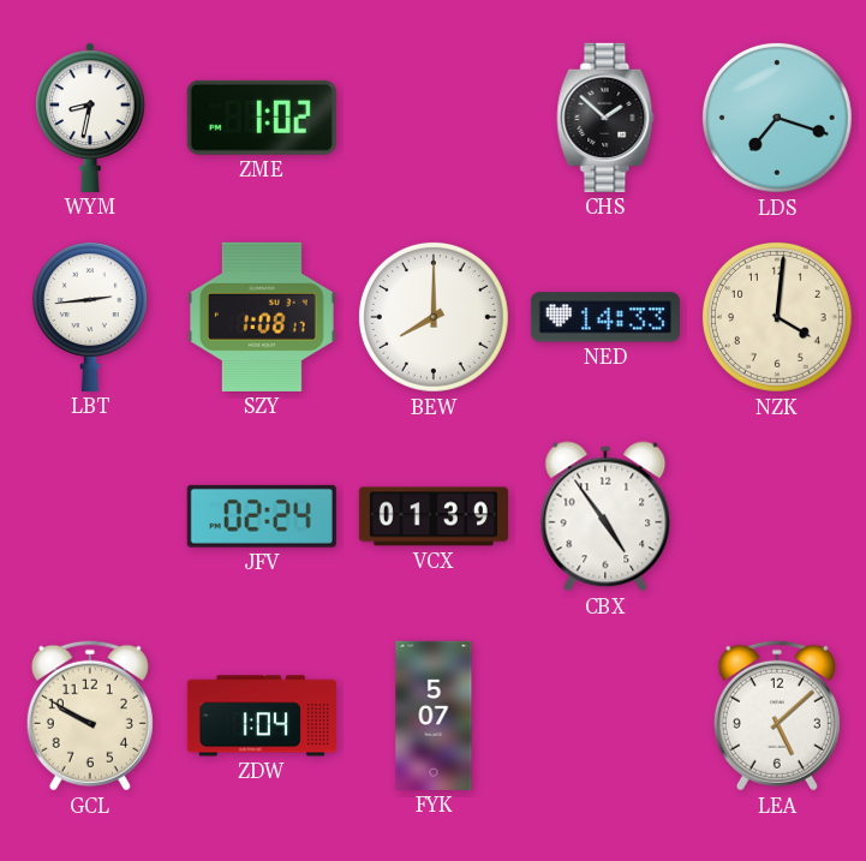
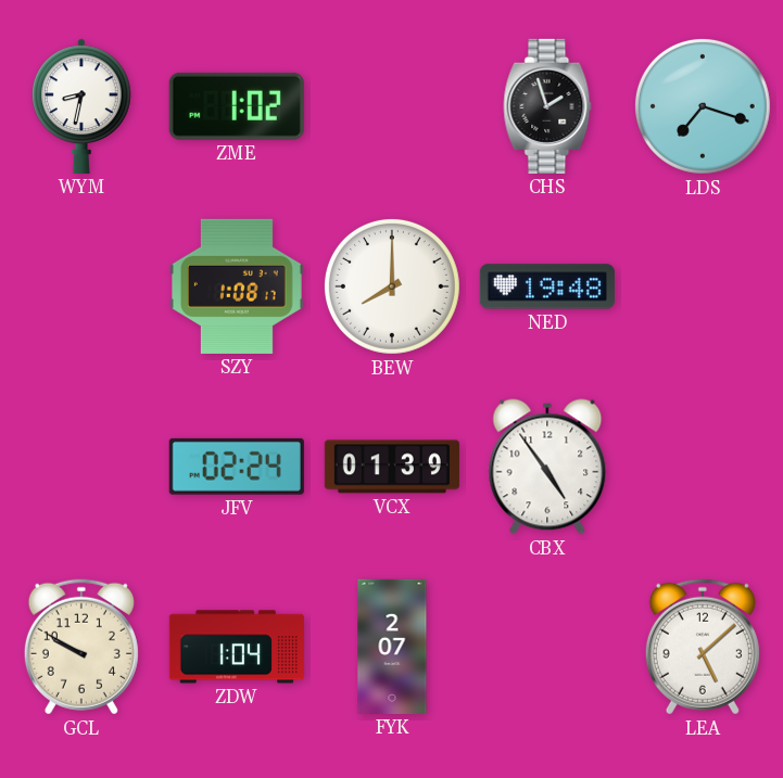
CHS: 1:52 -> 1:57 (547, 106)
LBT: 2:44 -> none (90, 317)
NED: 14:33 -> 19:48 (547, 286)
NZK: 4:01 -> none (777, 317)
FYK: 5:07 -> 2:07 (392, 647)
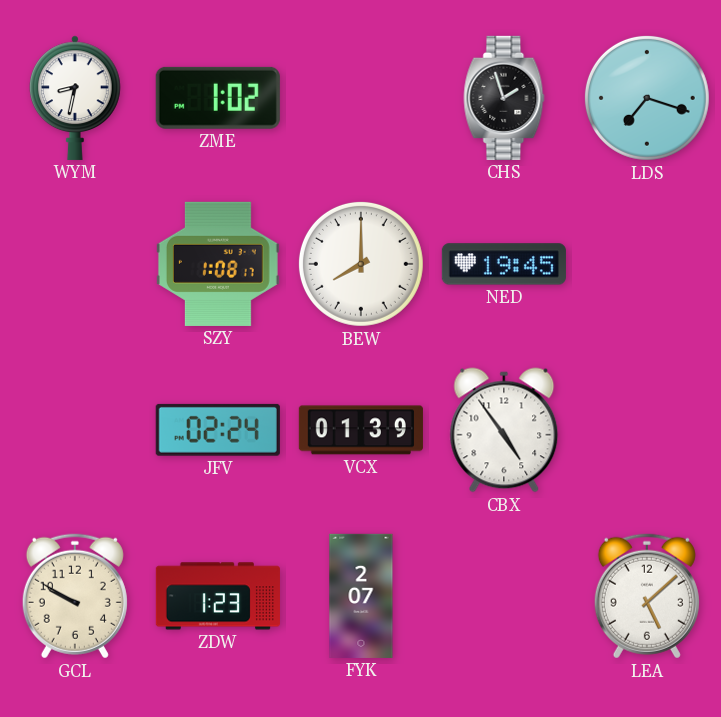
NED: 19:48 -> 19:45 (504, 264)
ZDW: 1:04 -> 1:23 (218, 596)
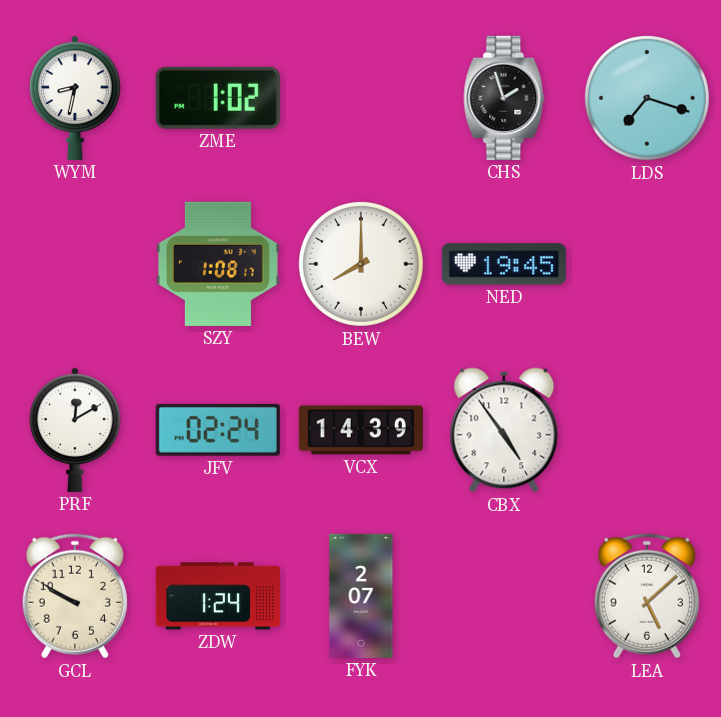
PRF: none -> 12:10 (75, 430)
VCX: 01:39 -> 14:39 (361, 430)
ZDW: 1:23 -> 1:24 (218, 596)
